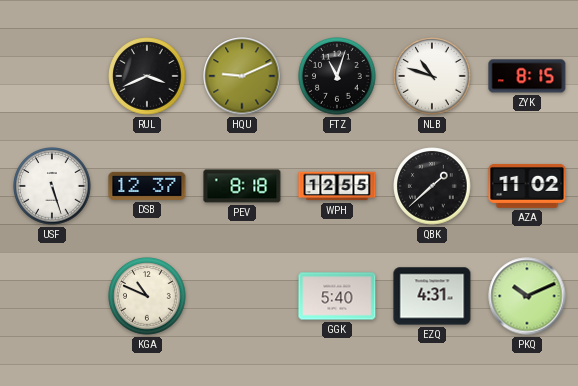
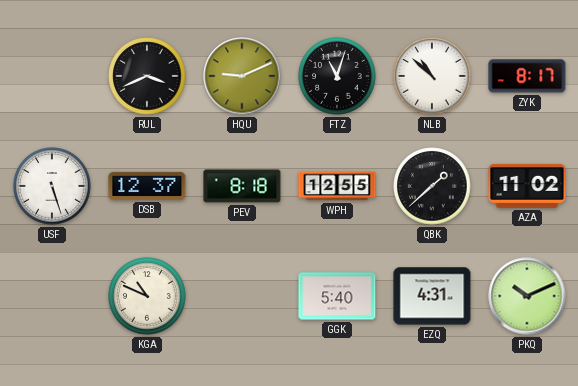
NLB: 10:48 -> 10:52 (432, 76)
ZYK: 8:15 -> 8:17 (527, 76)
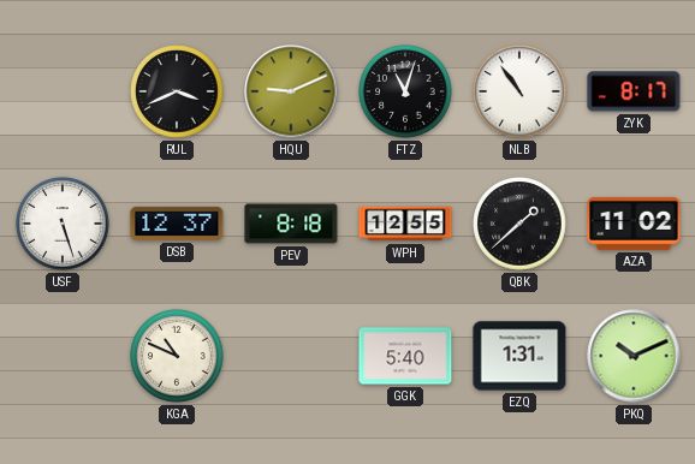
NLB: 10:52 -> 10:54 (519, 91)
EZQ: 4:31 -> 1:31 (519, 356)
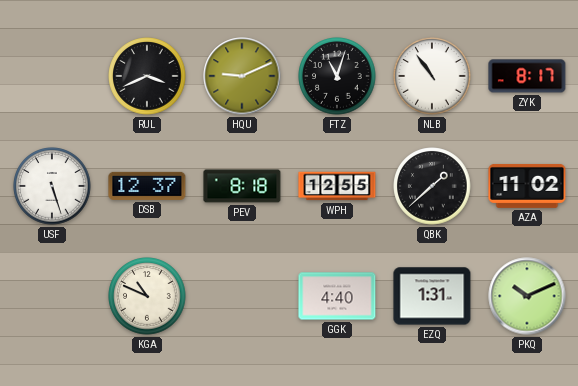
GGK: 5:40 -> 4:40 (337, 296)
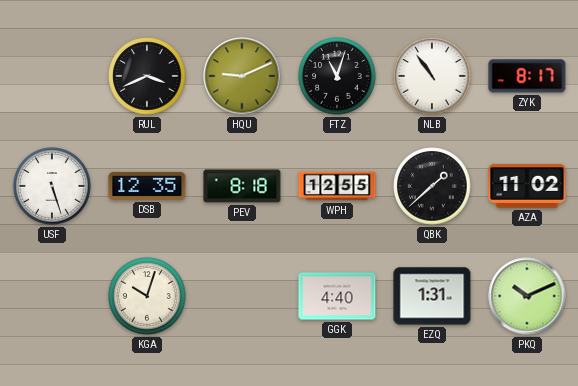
DSB: 12:37 -> 12:35 (147, 186)
KGA: 10:49 -> 10:03 (147, 296)
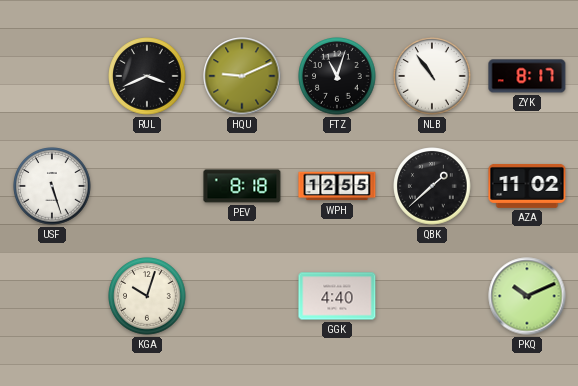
DSB: 12:35 -> none (147, 186)
EZQ: 1:31 -> none (432, 296)
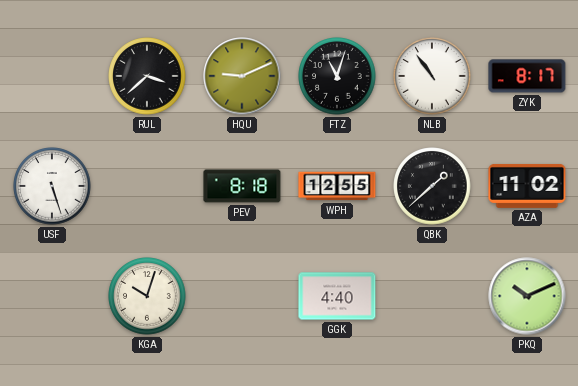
RUL: 3:41 -> 3:38 (147, 76)
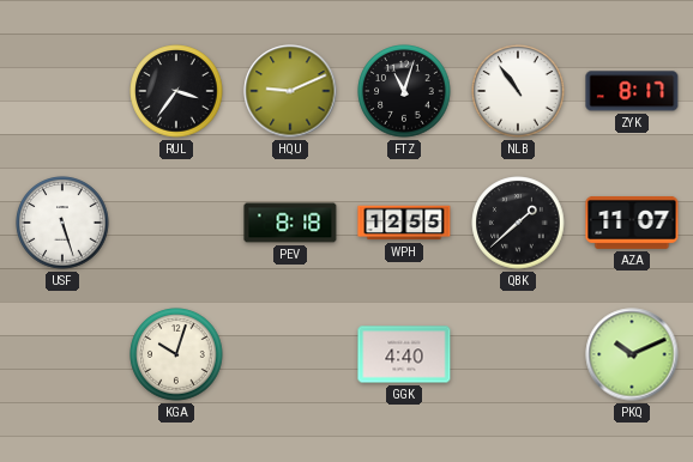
RUL: 3:38 -> 3:36 (176, 91)
AZA: 11:02 -> 11:07 (632, 223)
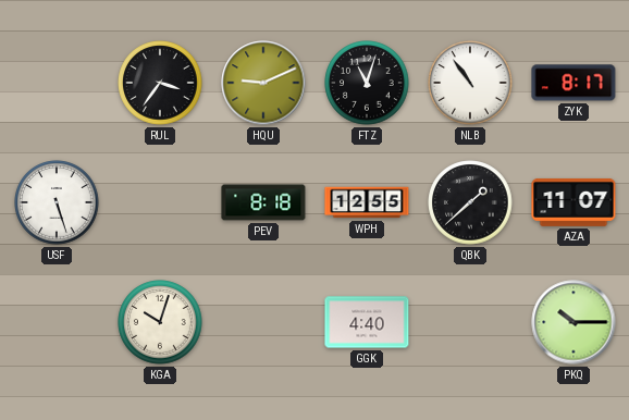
PKQ: 10:11 -> 10:15 (573, 322)
